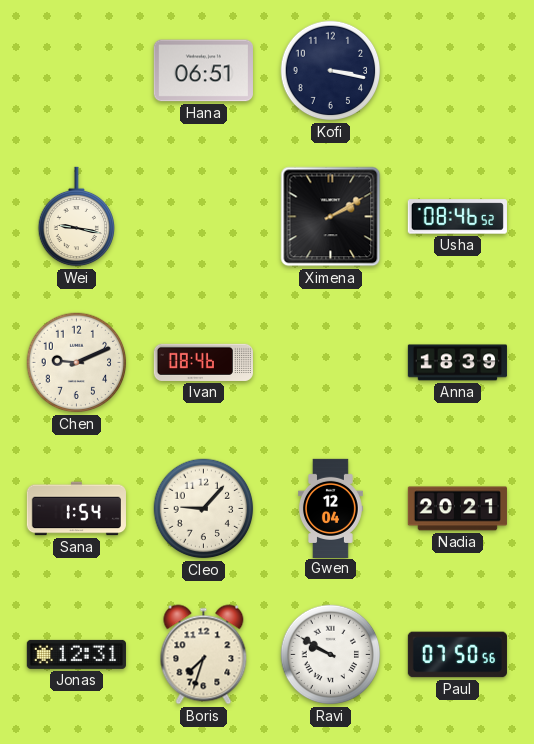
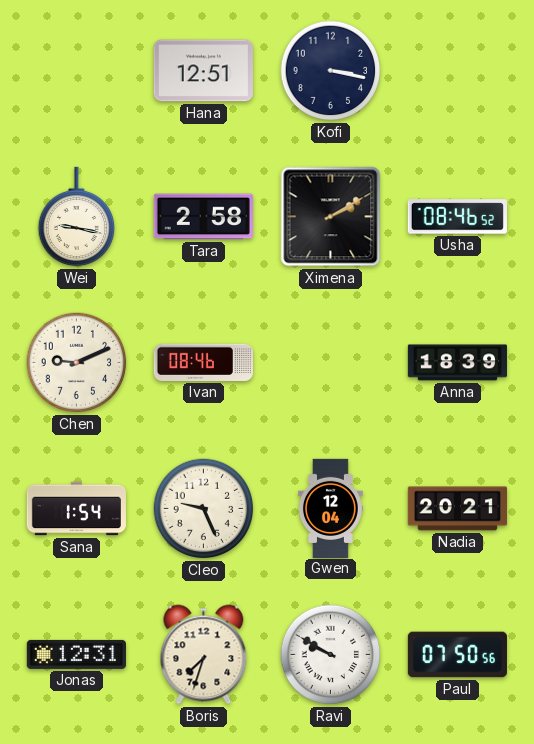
Hana: 06:51 -> 12:51 (203, 71)
Tara: none -> 2:58 (203, 217)
Cleo: 9:07 -> 9:26 (204, 509)
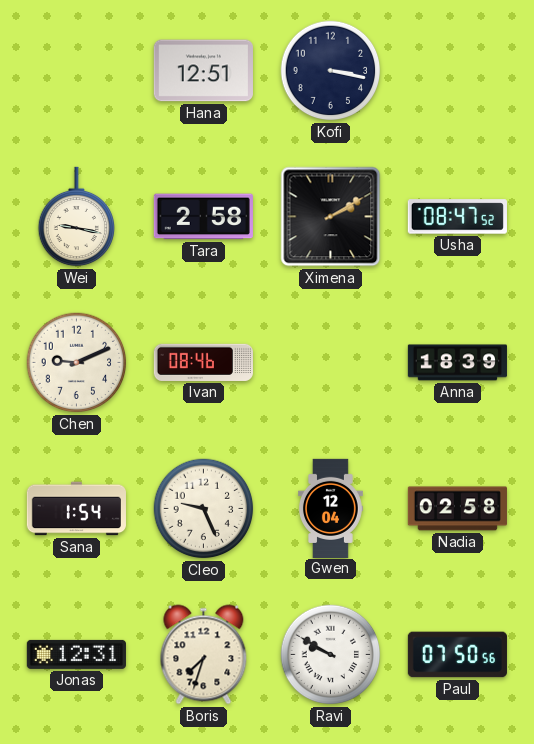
Usha: 08:46 -> 08:47 (457, 217)
Nadia: 20:21 -> 02:58 (457, 509)
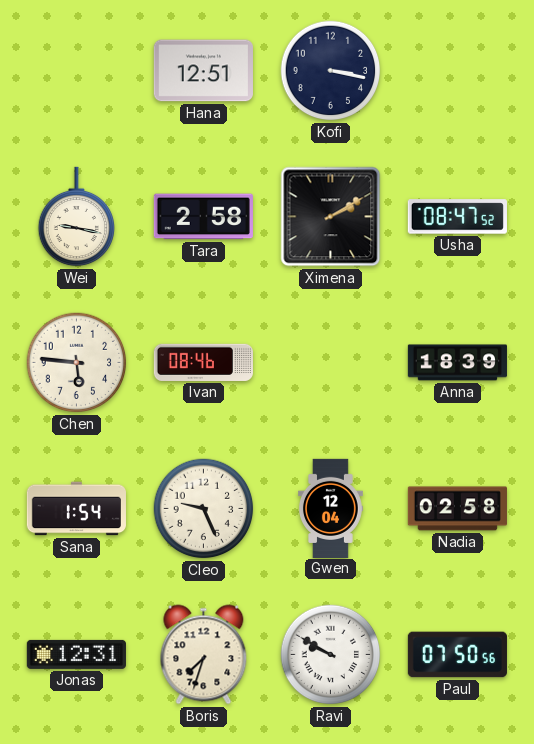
Chen: 9:11 -> 5:46 (77, 363)
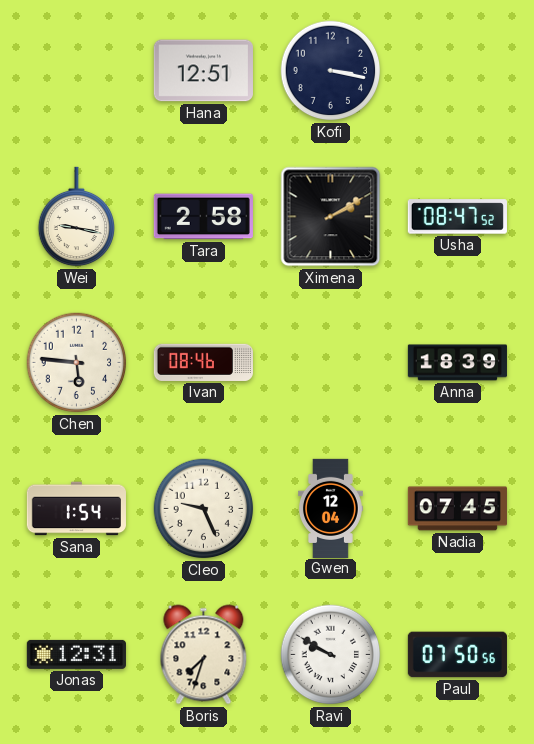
Nadia: 02:58 -> 07:45 (457, 509)
